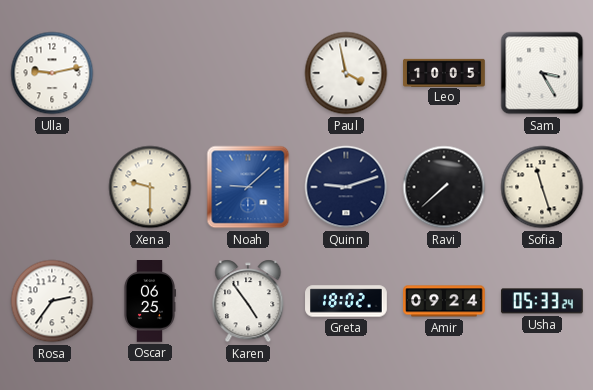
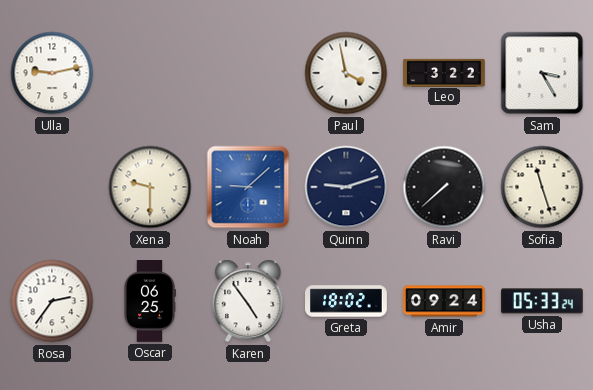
Leo: 10:05 -> 3:22 (444, 72)
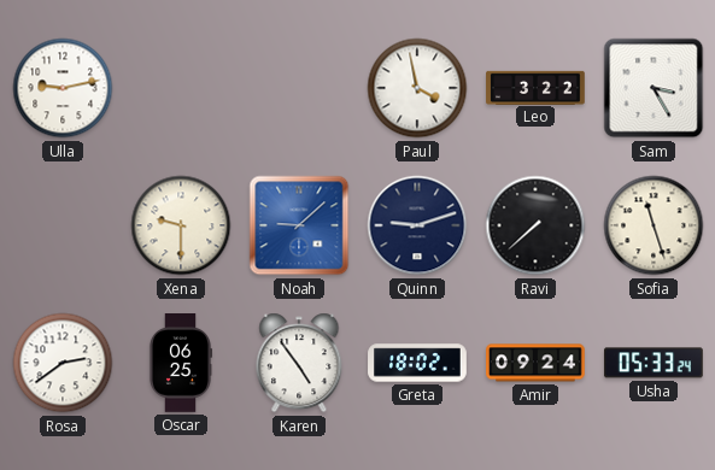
Rosa: 2:36 -> 2:39 (63, 363)
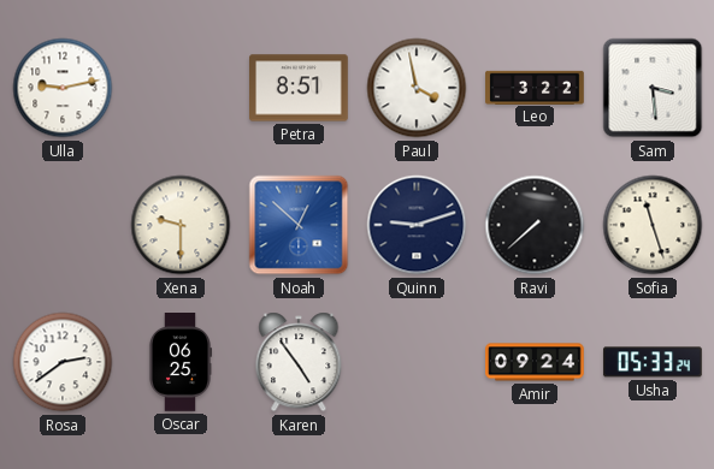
Petra: none -> 8:51 (300, 88)
Sam: 3:25 -> 3:29 (653, 88)
Noah: 9:08 -> 12:52 (299, 225)
Greta: 18:02 -> none (417, 363)
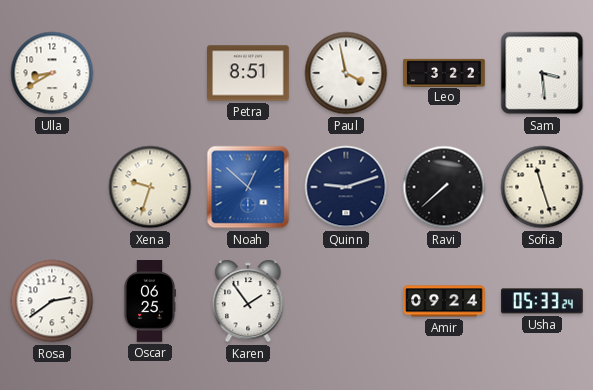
Ulla: 9:13 -> 8:40 (52, 73)
Xena: 9:30 -> 9:33 (150, 187)
Karen: 4:54 -> 1:54 (248, 301)
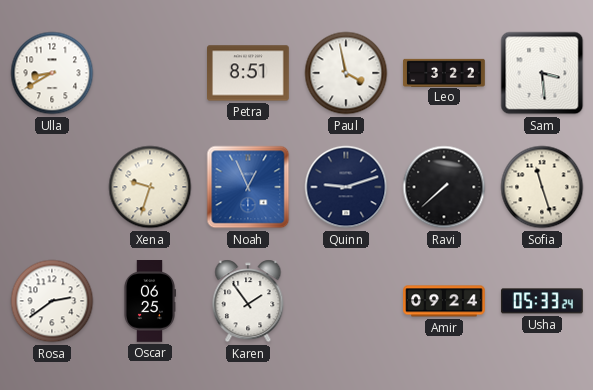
Noah: 12:52 -> 12:56 (248, 187)
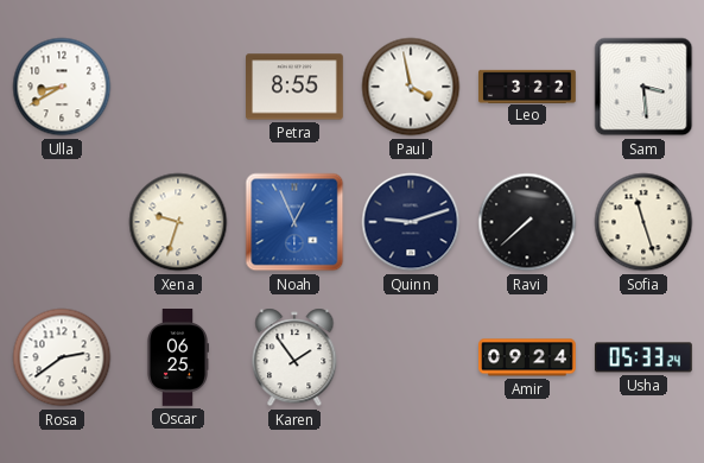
Petra: 8:51 -> 8:55 (296, 87)
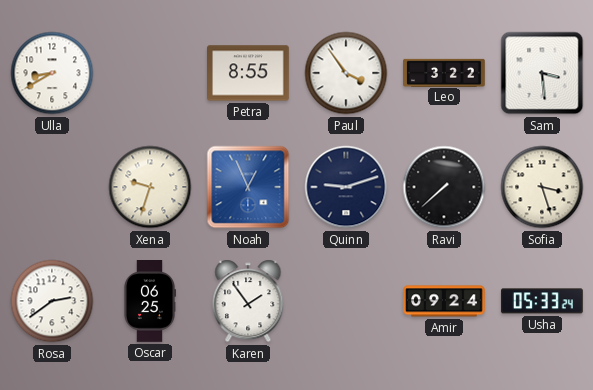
Paul: 3:58 -> 3:54 (346, 73)
Sofia: 11:27 -> 3:27 (542, 187)
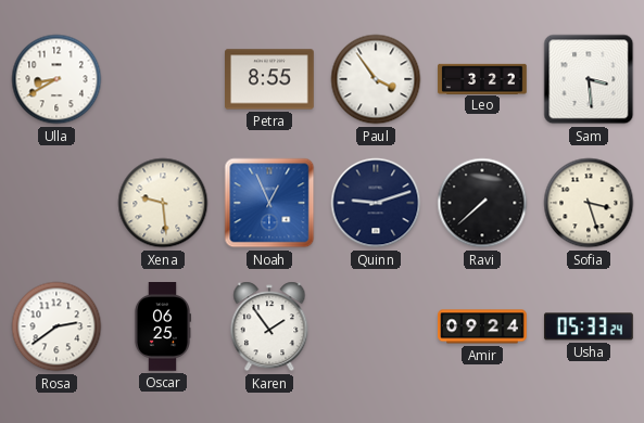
Xena: 9:33 -> 9:29 (163, 203)
